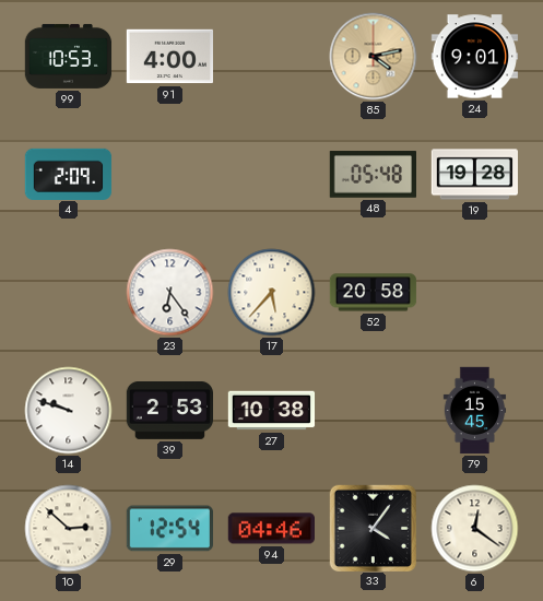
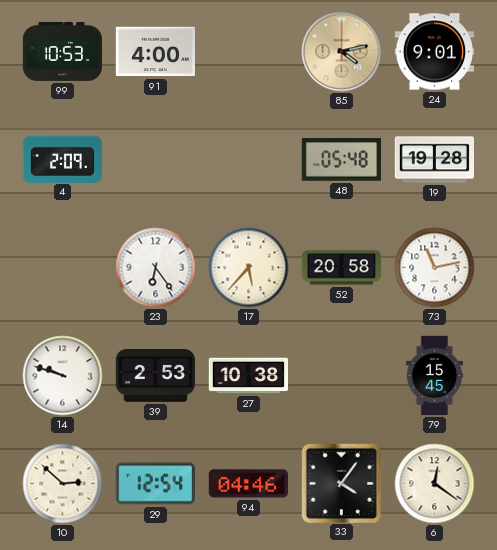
73: none -> 11:13 (435, 268)
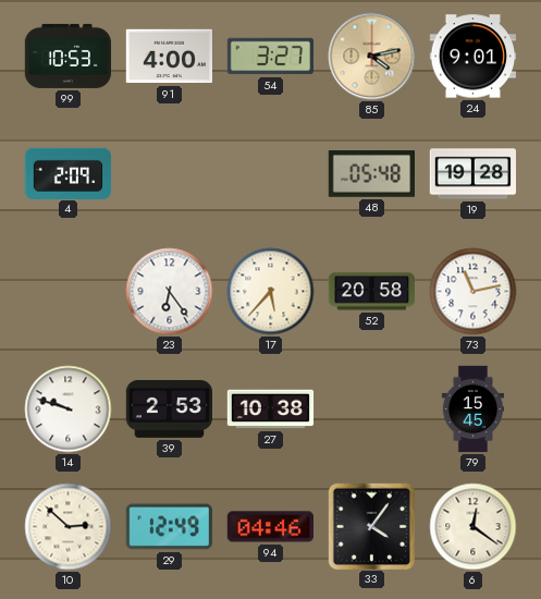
54: none -> 3:27 (271, 57)
29: 12:54 -> 12:49 (169, 527)
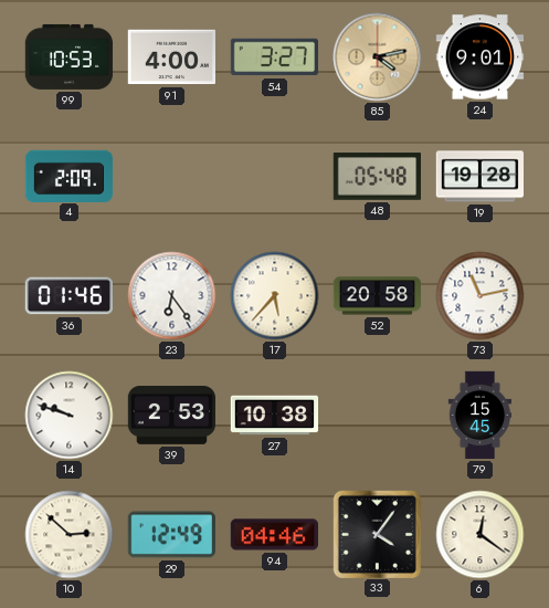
36: none -> 01:46 (68, 296)
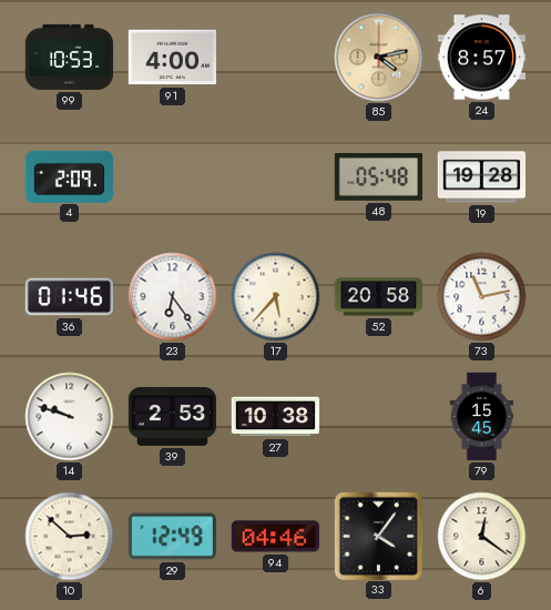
54: 3:27 -> none (275, 57)
24: 9:01 -> 8:57 (482, 58)
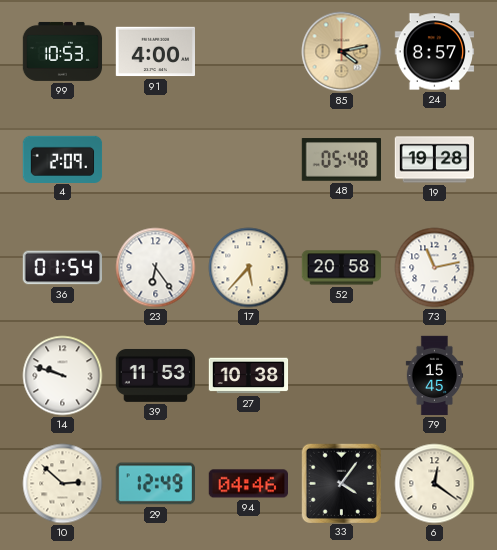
36: 01:46 -> 01:54 (62, 268)
39: 2:53 -> 11:53 (156, 375)
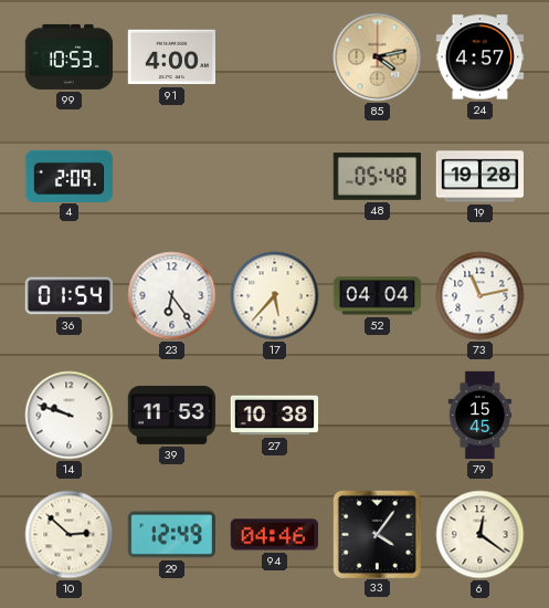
24: 8:57 -> 4:57 (481, 57)
52: 20:58 -> 04:04 (378, 296)
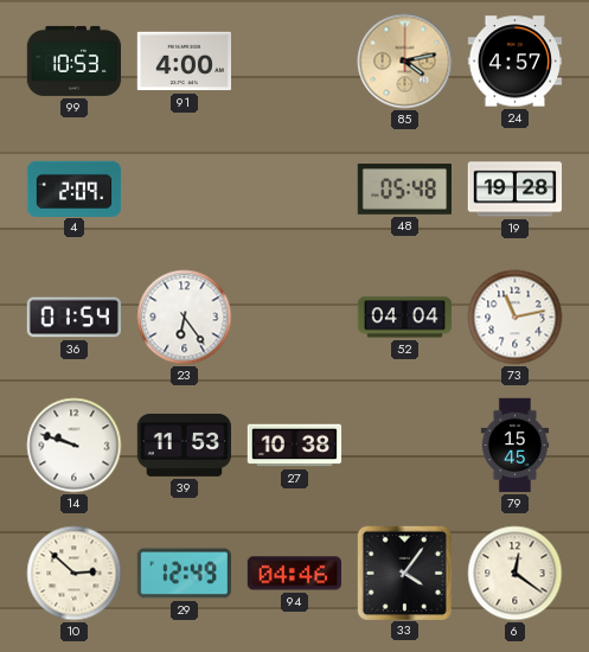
17: 5:37 -> none (275, 296)
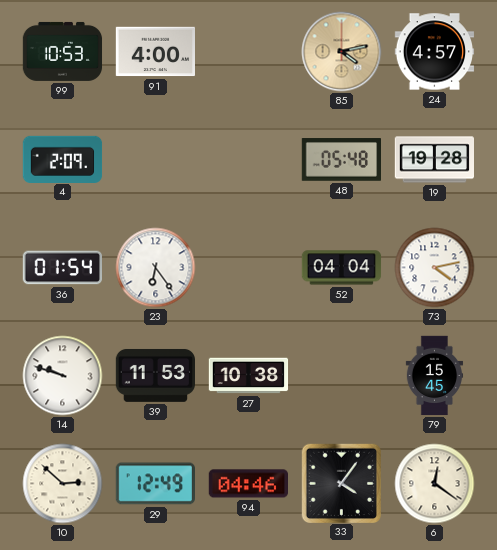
73: 11:13 -> 4:13 (435, 268)
